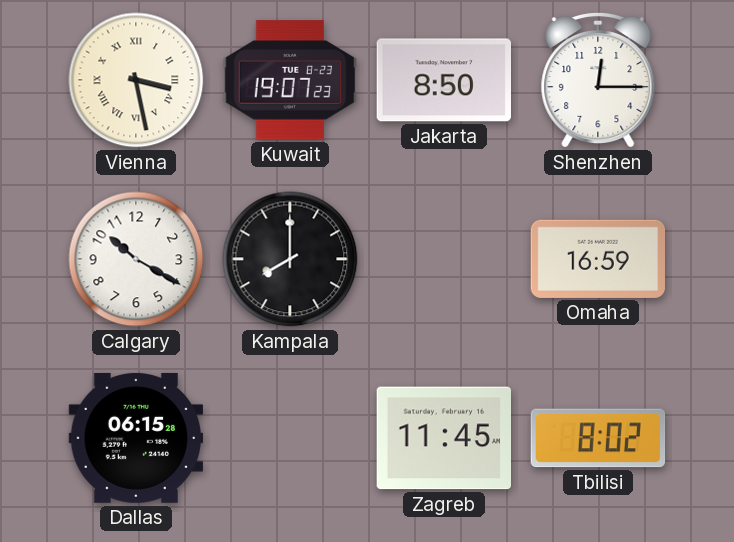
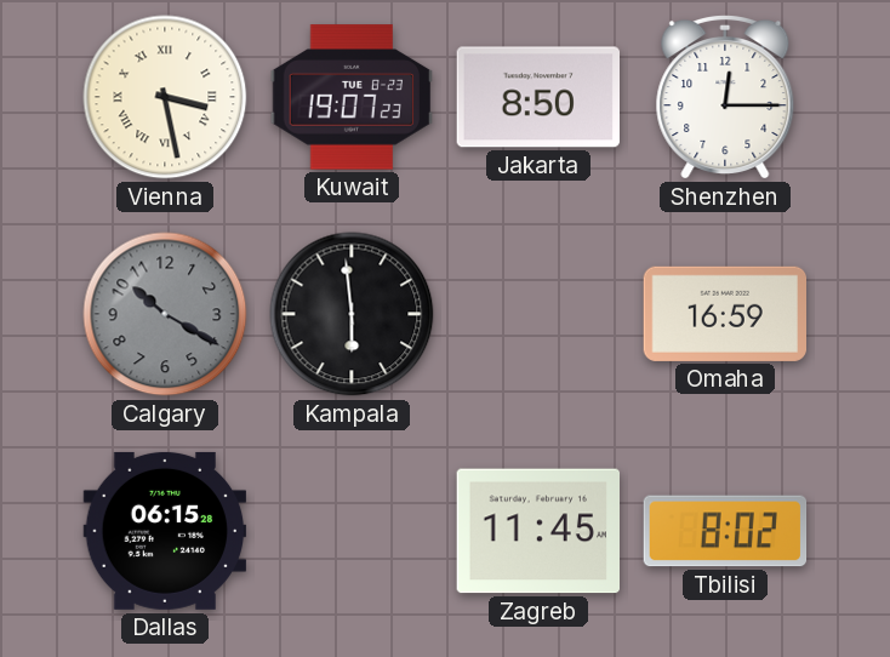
Calgary dial: white -> grey (165, 314)
Kampala: 8:00 -> 5:59 (352, 314)
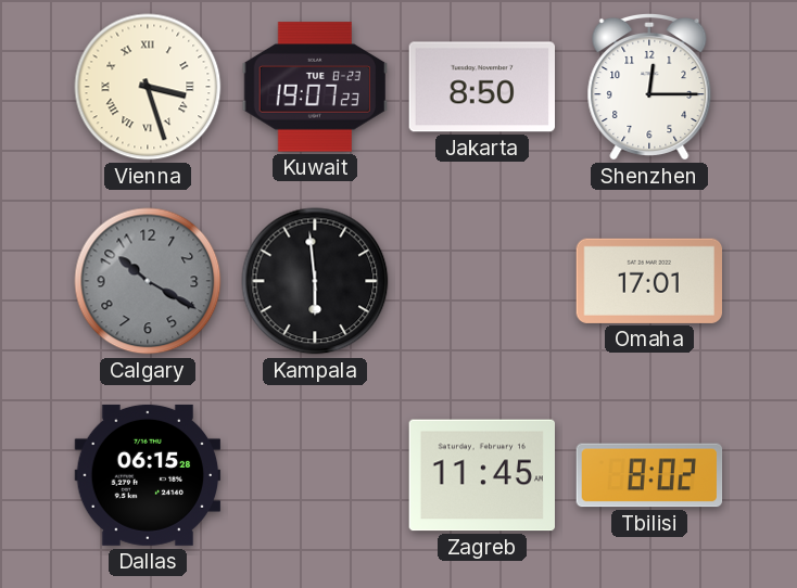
Vienna: 3:28 -> 3:27 (148, 87)
Omaha: 16:59 -> 17:01 (648, 281)
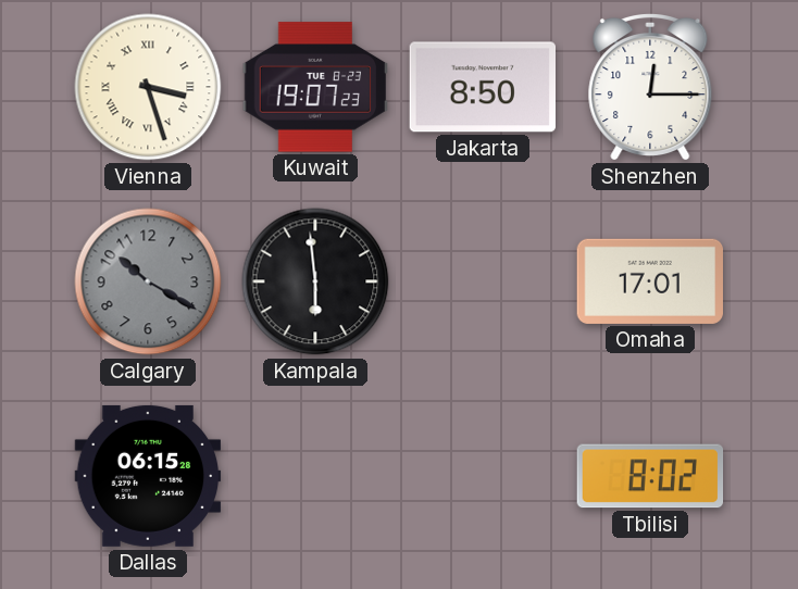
Zagreb: 11:45 -> none (481, 475)
